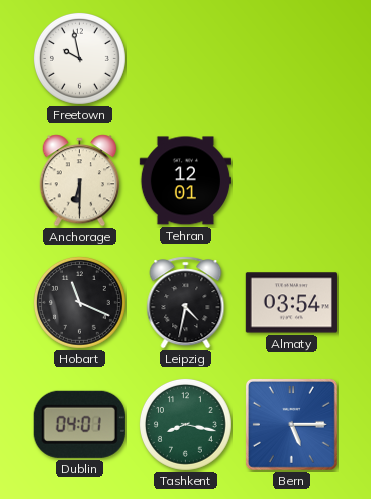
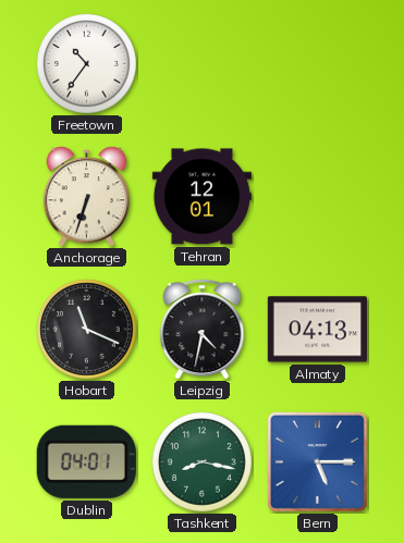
Freetown: 9:58 -> 10:36 (86, 63)
Anchorage: 6:30 -> 6:33 (86, 197)
Almaty: 03:54 -> 04:13 (317, 330)
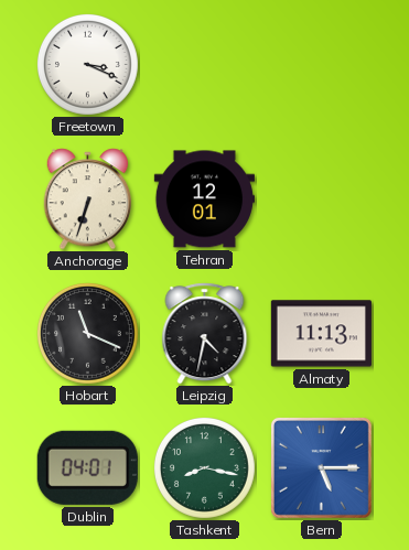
Freetown: 10:36 -> 3:19 (87, 64)
Almaty: 04:13 -> 11:13 (321, 334)
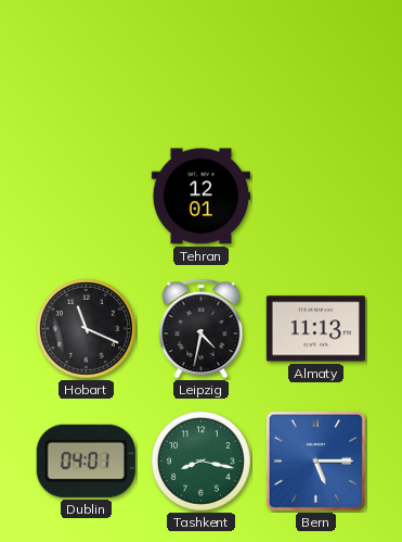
Freetown: 3:19 -> none (87, 64)
Anchorage: 6:33 -> none (87, 199)
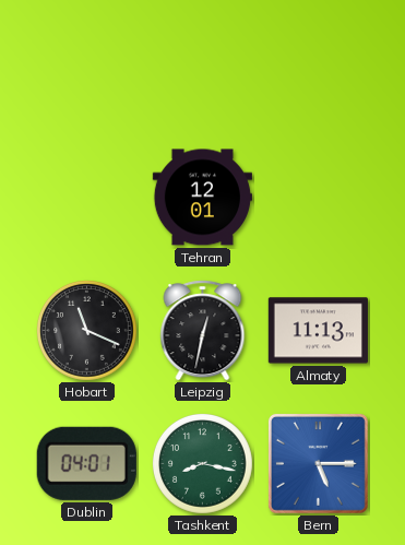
Leipzig: 4:32 -> 12:32 (203, 331)
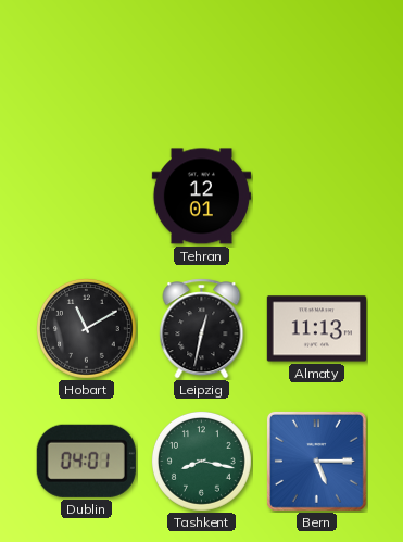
Hobart: 11:19 -> 11:10 (86, 328)
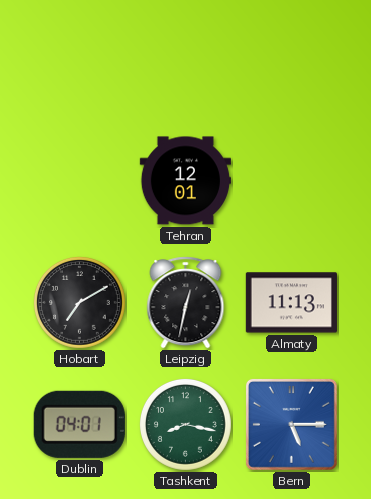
Hobart: 11:10 -> 7:10 (79, 302)
